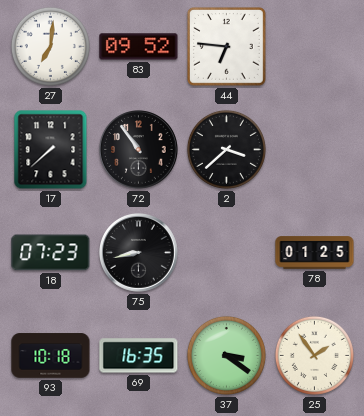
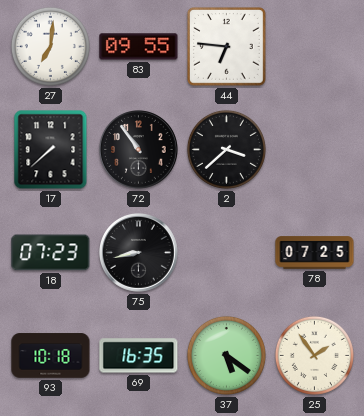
83: 09:52 -> 09:55 (139, 47)
78: 01:25 -> 07:25 (315, 253)
37: 3:21 -> 5:21 (226, 355)
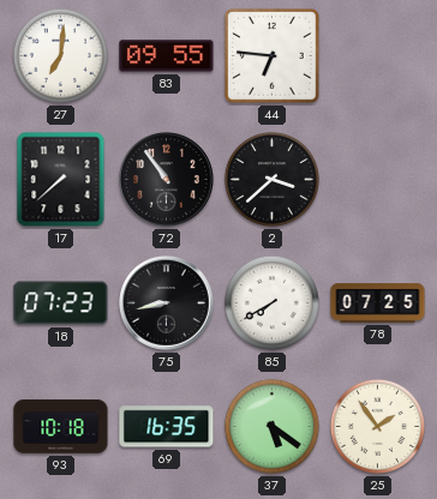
85: none -> 7:40 (271, 302)
